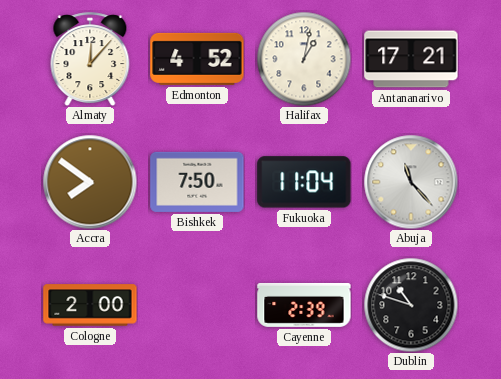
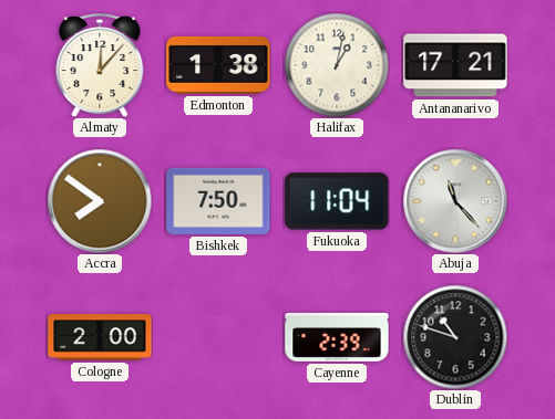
Edmonton: 4:52 -> 1:38 (218, 65)
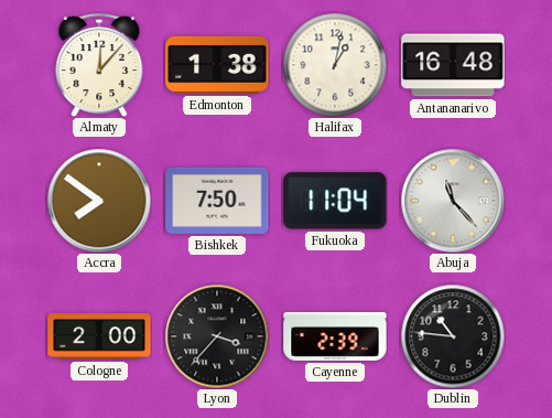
Antananarivo: 17:21 -> 16:48 (453, 65)
Lyon: none -> 3:37 (217, 336)
Dublin: 10:48 -> 10:46 (453, 336)
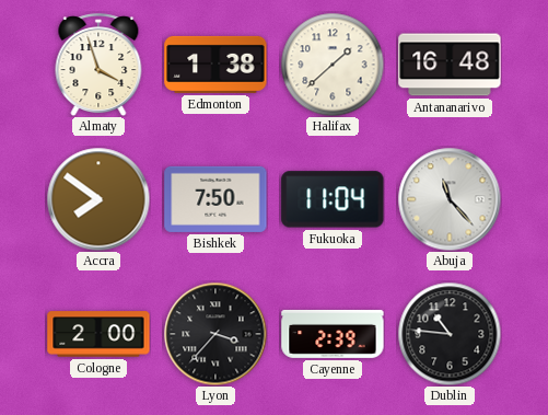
Almaty: 12:07 -> 3:57 (98, 65)
Halifax: 1:02 -> 1:38 (333, 65)
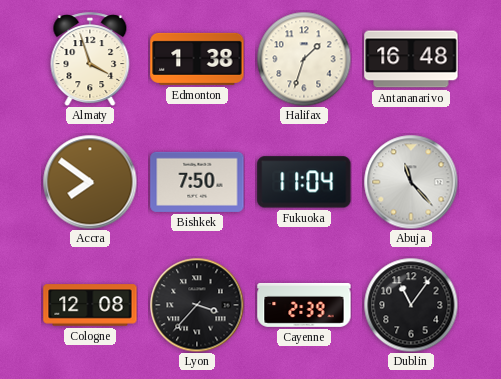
Halifax: 1:38 -> 1:33 (304, 59)
Cologne: 2:00 -> 12:08 (90, 305)
Dublin: 10:46 -> 11:06 (411, 305)
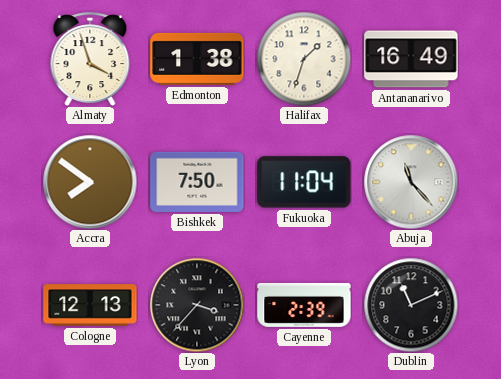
Antananarivo: 16:48 -> 16:49 (411, 59)
Cologne: 12:08 -> 12:13 (90, 305)
Dublin: 11:06 -> 11:11 (411, 305)
